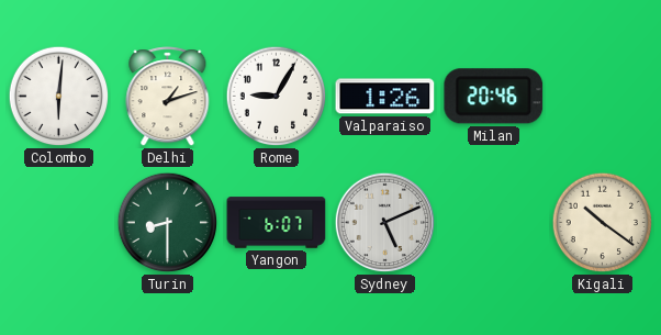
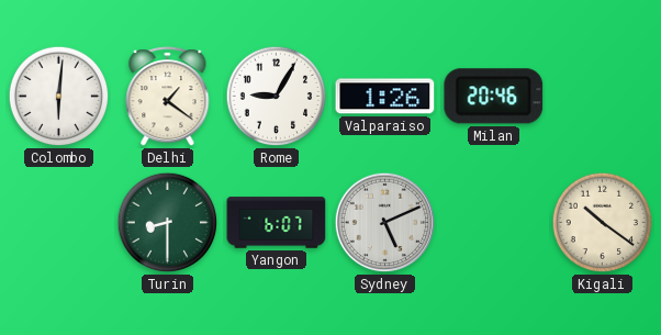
Delhi: 1:12 -> 1:21 (168, 97)
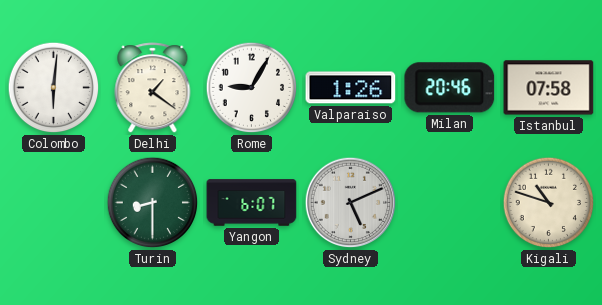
Istanbul: none -> 07:58 (549, 88)
Kigali: 10:21 -> 10:48 (549, 203)
